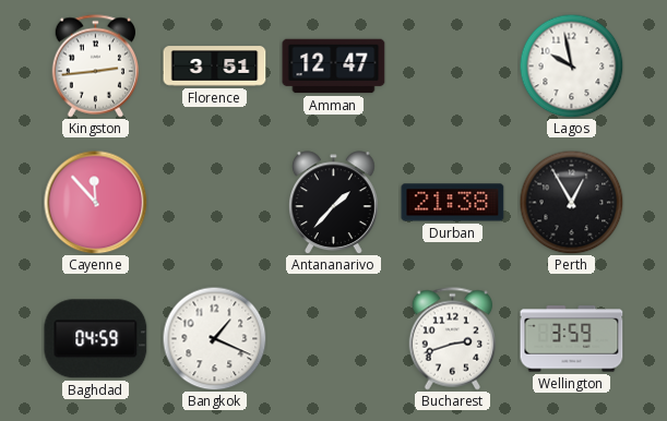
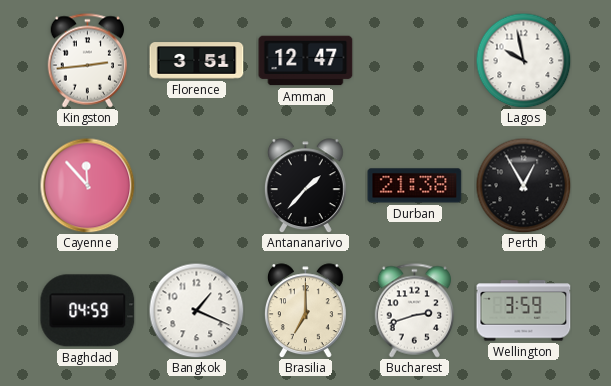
Brasilia: none -> 7:00 (305, 311)
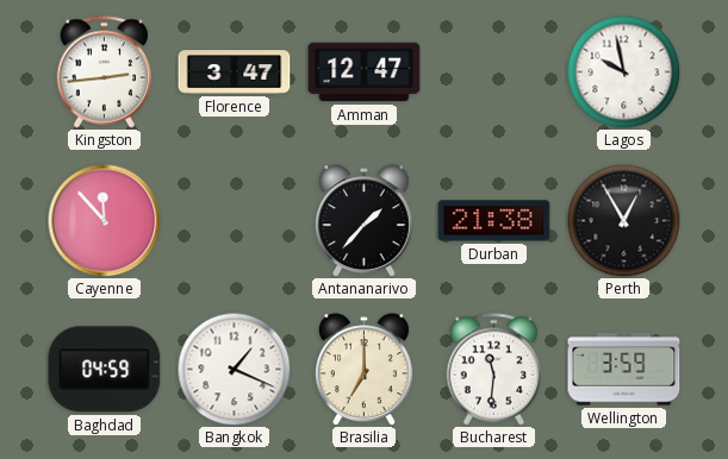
Florence: 3:51 -> 3:47 (235, 73)
Bucharest: 2:42 -> 11:31 (494, 370)
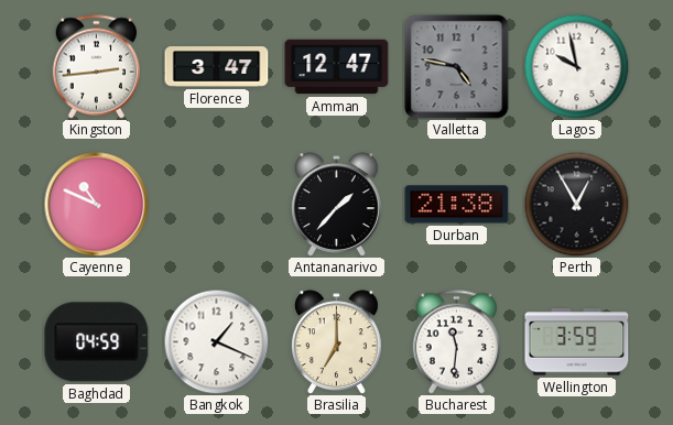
Valletta: none -> 4:47 (457, 67)
Cayenne: 11:53 -> 10:49 (96, 204)
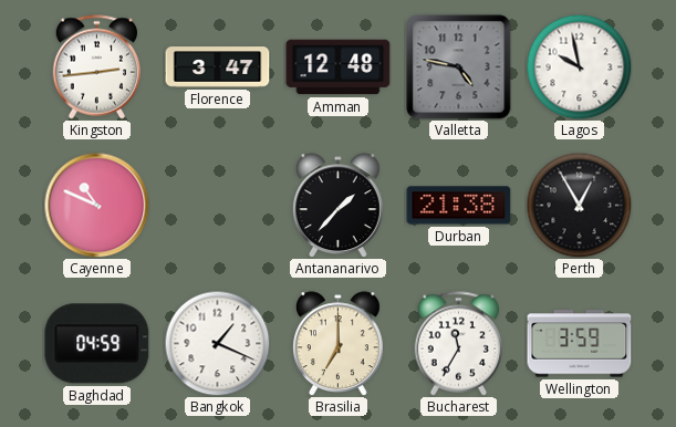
Amman: 12:47 -> 12:48 (339, 67)
Bucharest: 11:31 -> 11:35 (459, 344)
